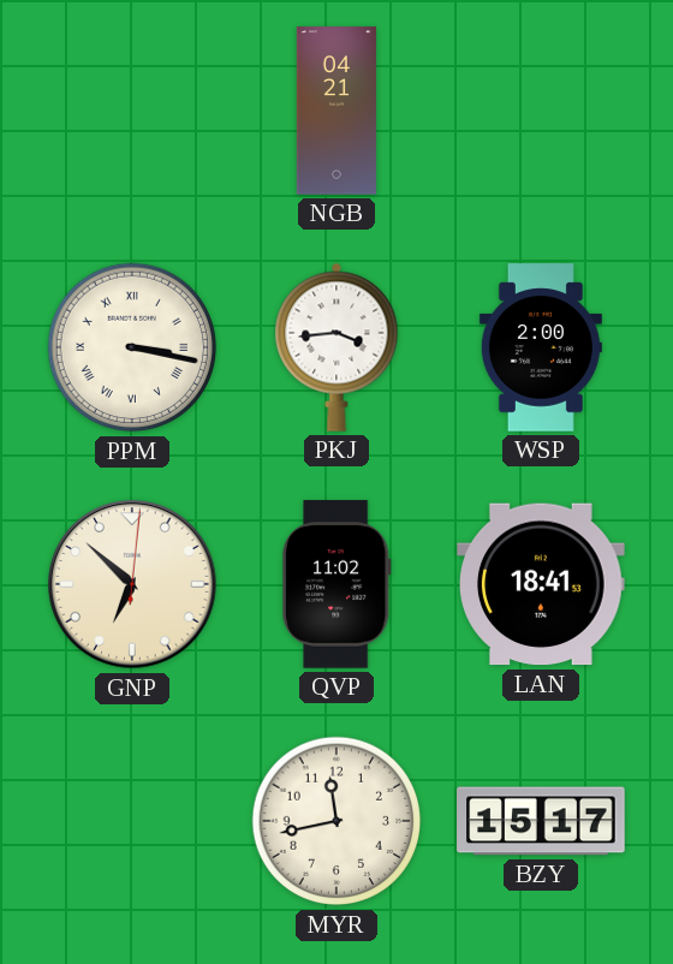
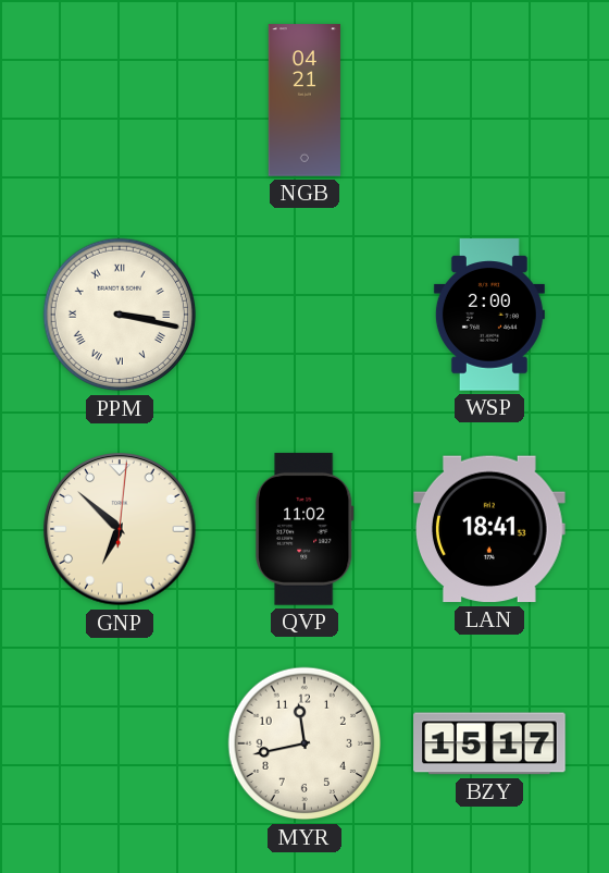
PKJ: 3:44 -> none (336, 347)
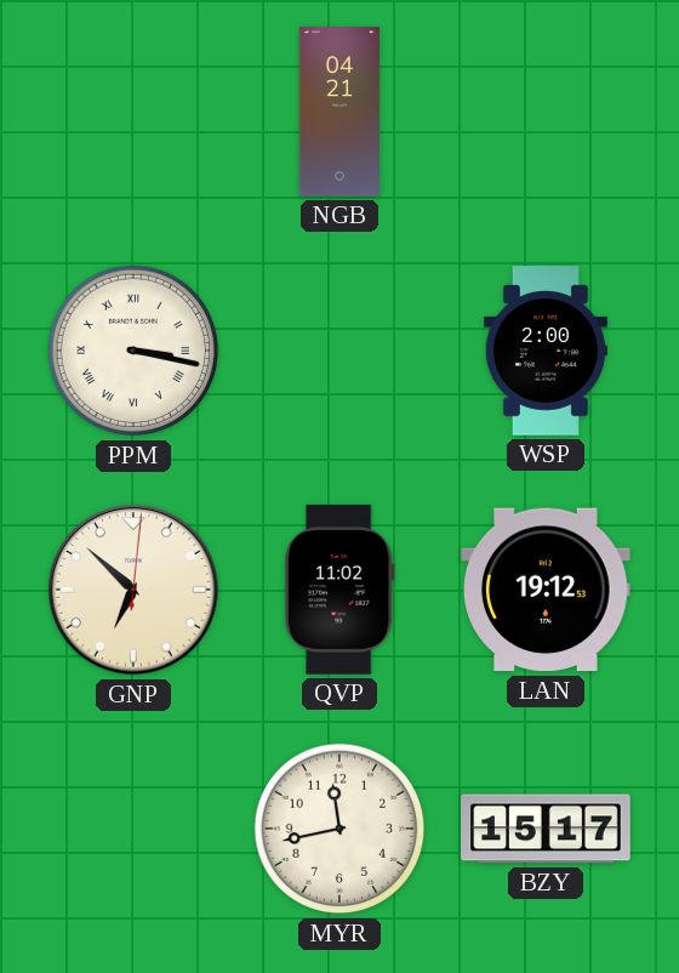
LAN: 18:41 -> 19:12 (547, 590)
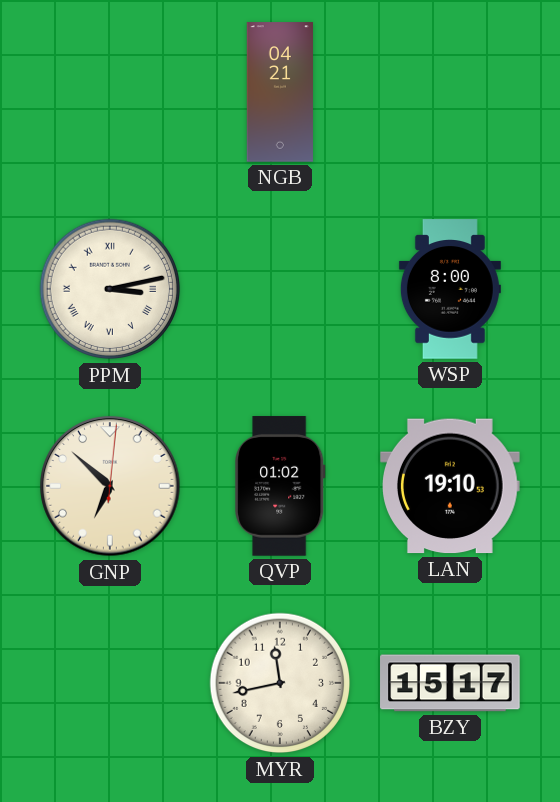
PPM: 3:17 -> 3:13 (110, 289)
WSP: 2:00 -> 8:00 (450, 289)
QVP: 11:02 -> 01:02 (280, 486)
LAN: 19:12 -> 19:10 (451, 486)
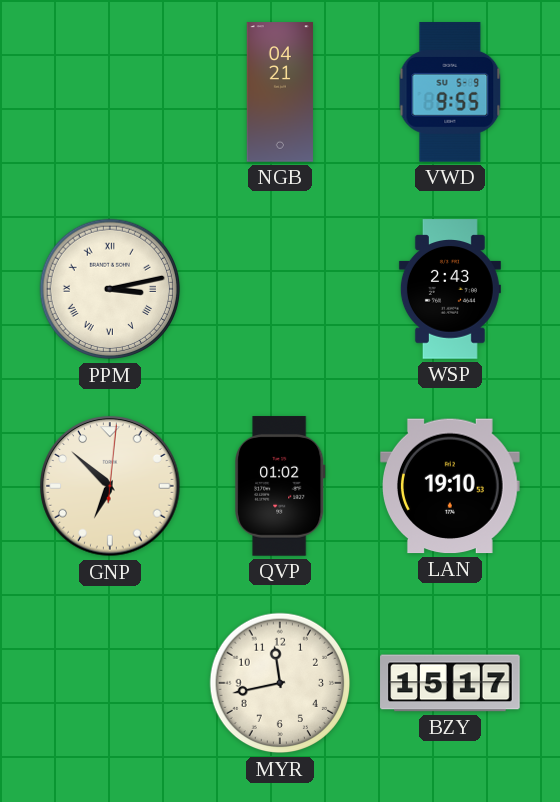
VWD: none -> 9:55 (450, 92)
WSP: 8:00 -> 2:43 (450, 289)
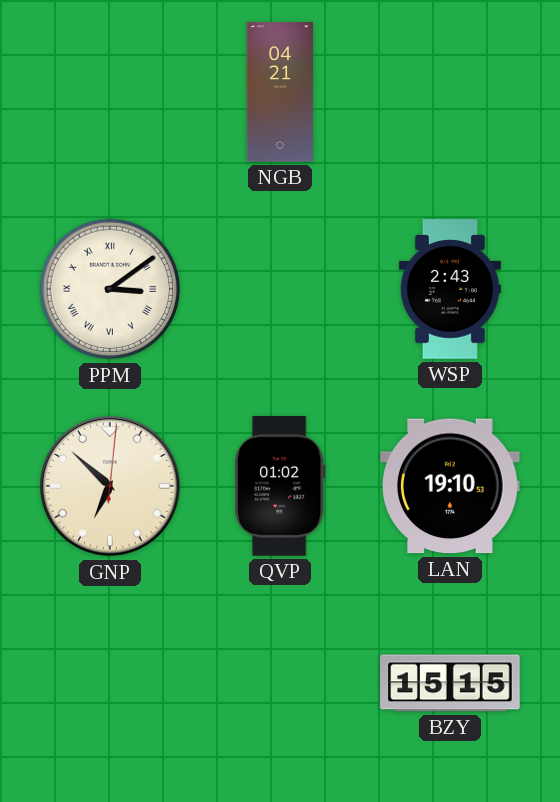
VWD: 9:55 -> none (450, 92)
PPM: 3:13 -> 3:09 (110, 289)
MYR: 11:43 -> none (280, 683)
BZY: 15:17 -> 15:15 (450, 683)
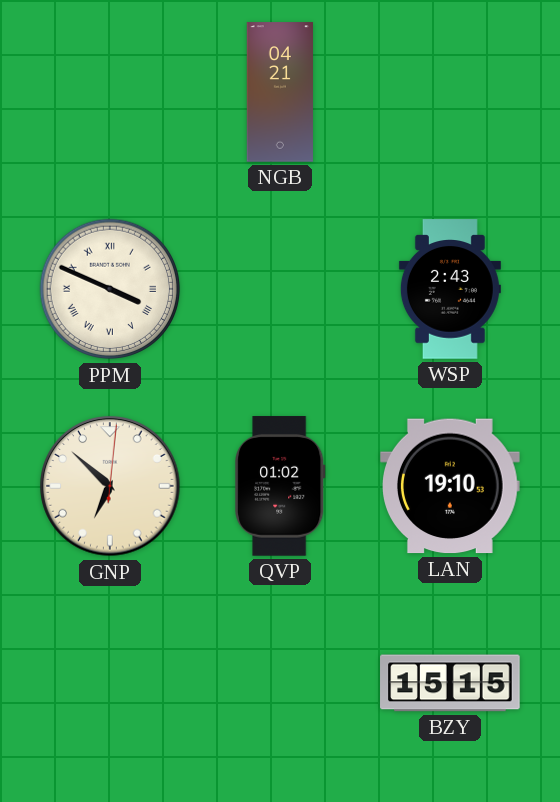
PPM: 3:09 -> 3:49 (110, 289)
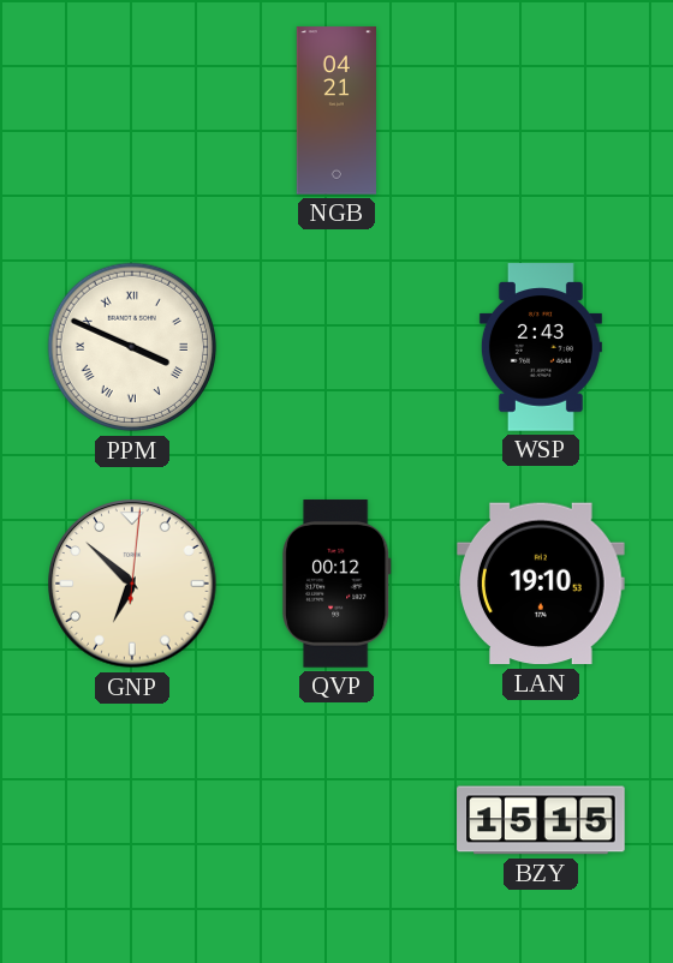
QVP: 01:02 -> 00:12 (336, 584)
